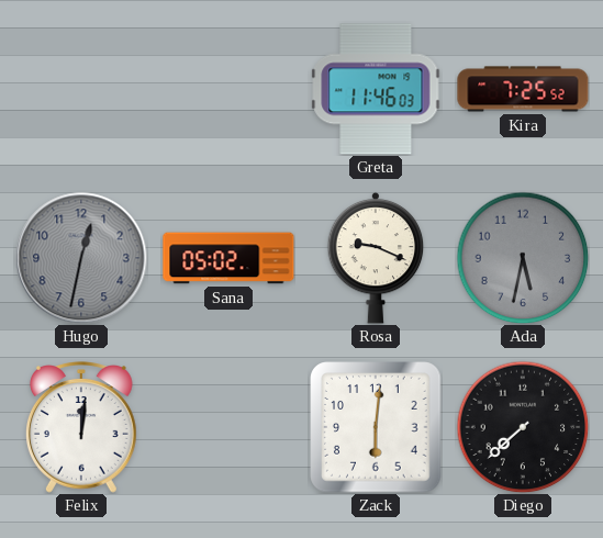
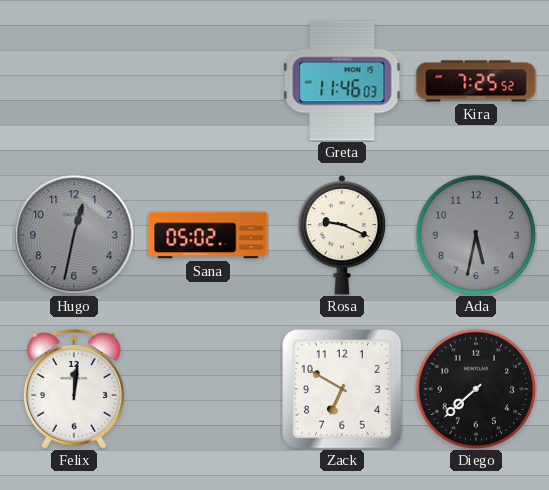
Zack: 6:01 -> 6:50 (342, 389)
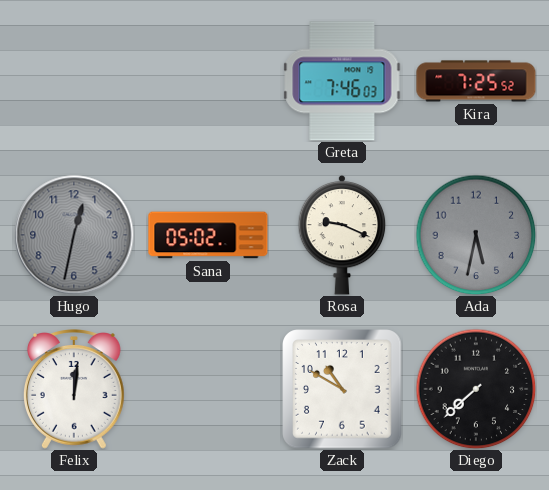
Greta: 11:46 -> 7:46 (342, 81)
Zack: 6:50 -> 10:50 (342, 389)
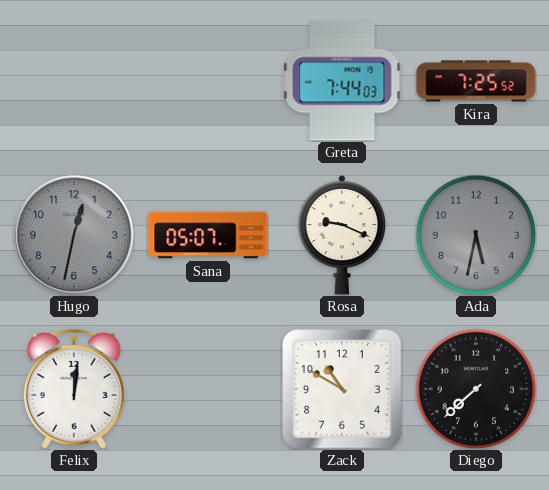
Greta: 7:46 -> 7:44 (342, 81)
Sana: 05:02 -> 05:07 (208, 235)
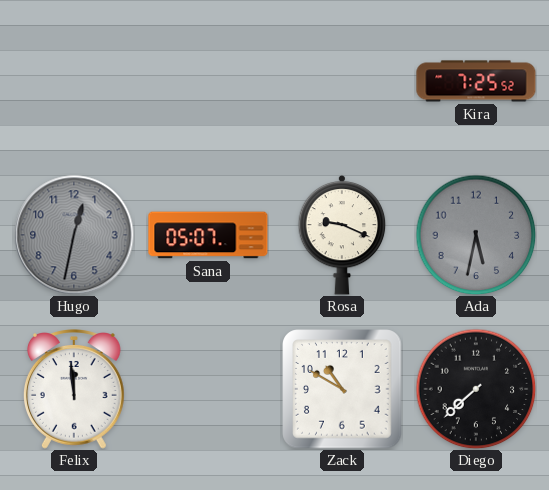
Greta: 7:44 -> none (342, 81)
Felix: 12:01 -> 11:59 (74, 389)
